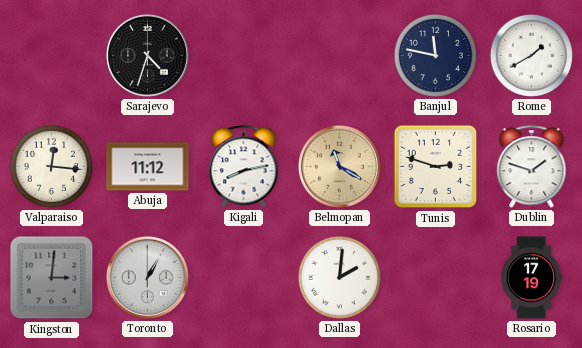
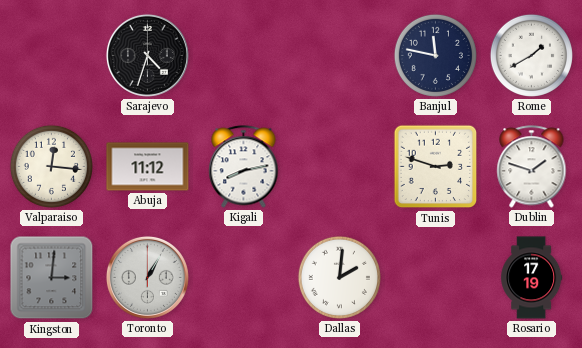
Belmopan: 11:20 -> none (339, 166)
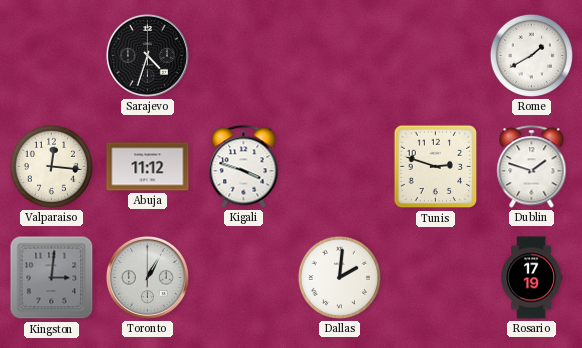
Banjul: 11:47 -> none (435, 55)
Kigali: 8:13 -> 3:48 (244, 167)
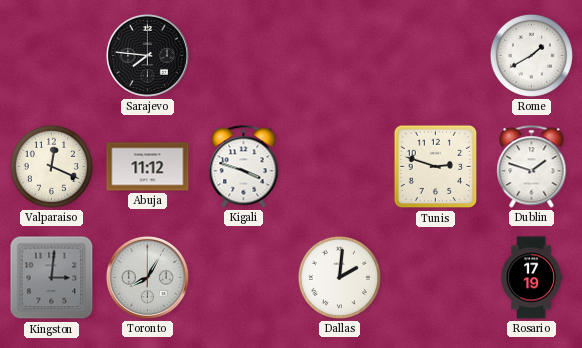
Sarajevo: 4:33 -> 7:46 (147, 55)
Valparaiso: 12:16 -> 12:19 (51, 166)
Toronto: 1:05 -> 8:05 (147, 277)
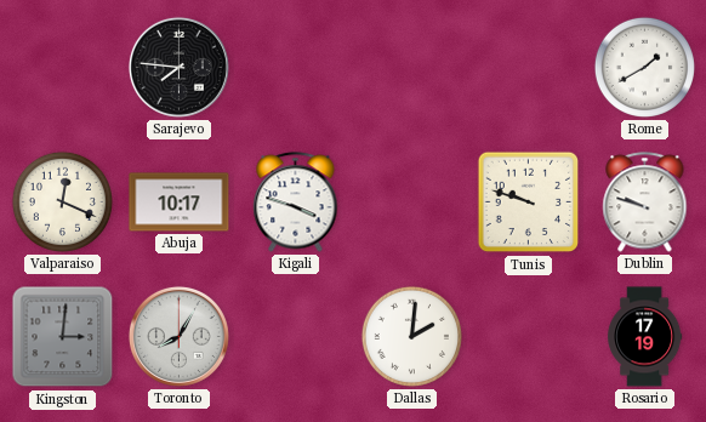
Abuja: 11:12 -> 10:17 (180, 203)
Tunis: 2:48 -> 9:48 (529, 203)
Dublin: 1:48 -> 9:48 (645, 203)
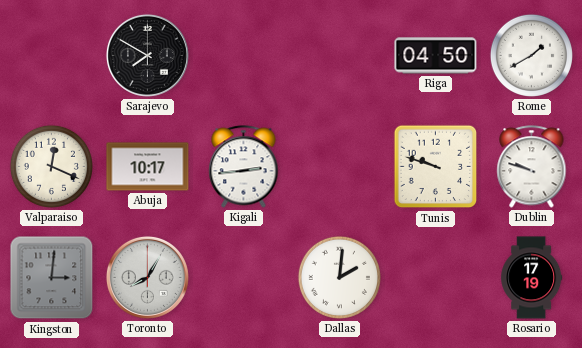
Sarajevo: 7:46 -> 7:50 (147, 55)
Riga: none -> 04:50 (436, 56)
Kigali: 3:48 -> 2:44 (244, 167)
